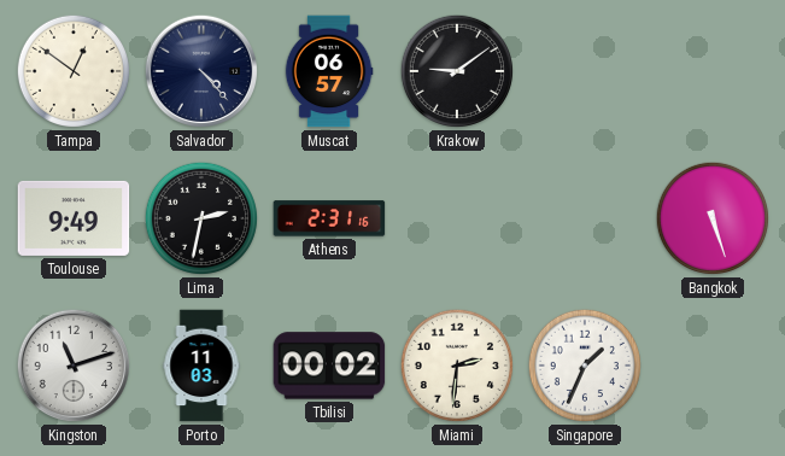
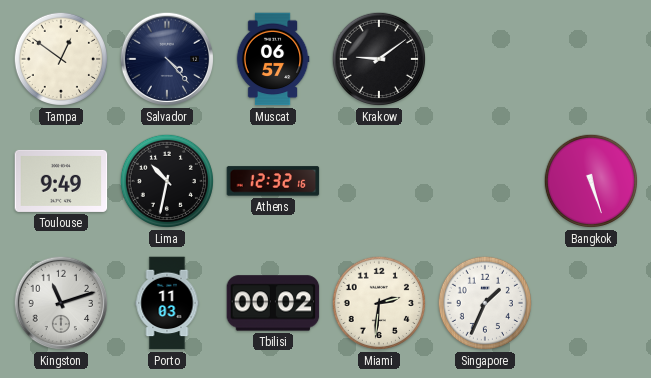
Lima: 2:32 -> 10:32 (167, 181)
Athens: 2:31 -> 12:32 (273, 181)
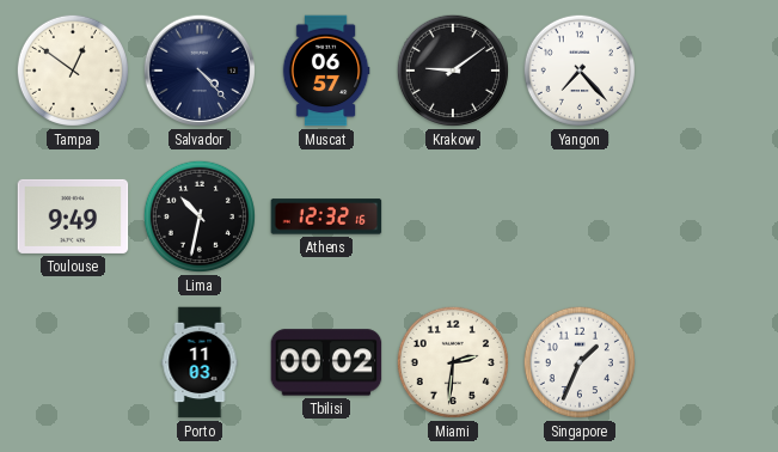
Yangon: none -> 7:23 (580, 71)
Bangkok: 5:27 -> none (591, 181)
Kingston: 11:12 -> none (61, 303)
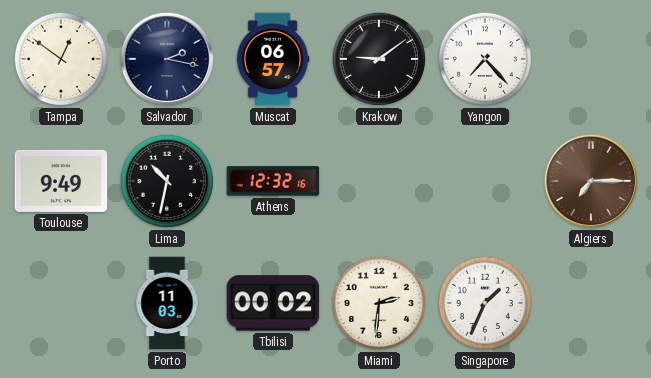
Salvador: 4:23 -> 2:17 (167, 59)
Algiers: none -> 7:15 (591, 181)
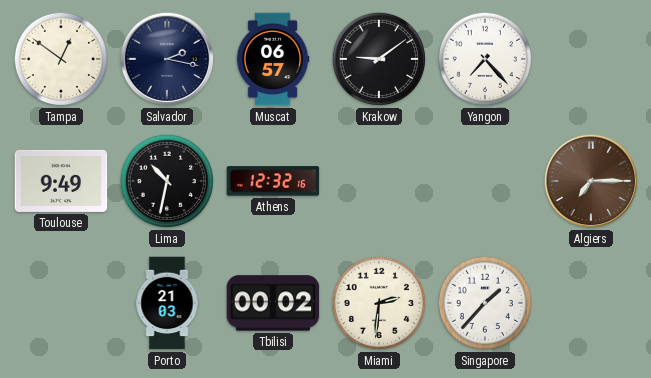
Porto: 11:03 -> 21:03 (167, 303)
Singapore: 1:34 -> 1:37 (485, 303)
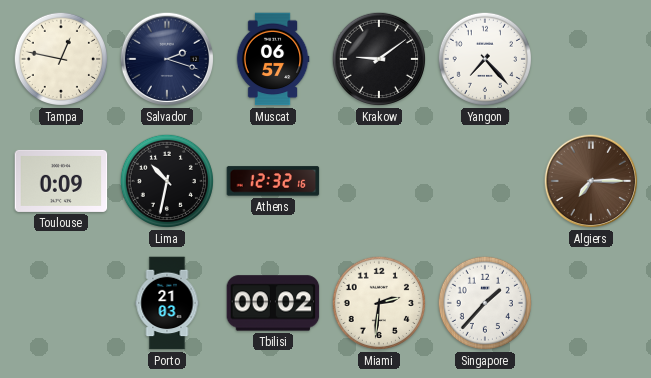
Tampa: 12:51 -> 12:47 (61, 59)
Salvador: 2:17 -> 2:18 (167, 59)
Toulouse: 9:49 -> 0:09 (61, 181)
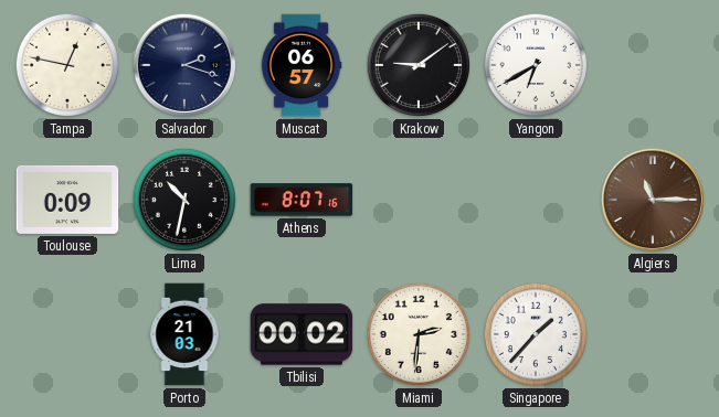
Yangon: 7:23 -> 6:40 (536, 65)
Athens: 12:32 -> 8:07 (302, 200)
Algiers: 7:15 -> 11:15 (653, 200)
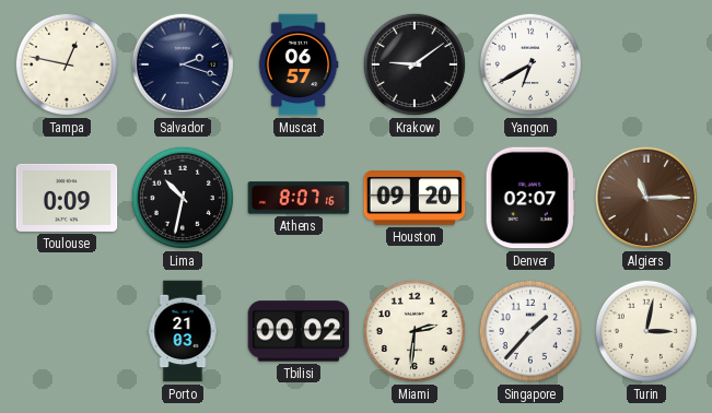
Houston: none -> 09:20 (415, 198)
Denver: none -> 02:07 (530, 198)
Turin: none -> 3:02 (646, 331)
